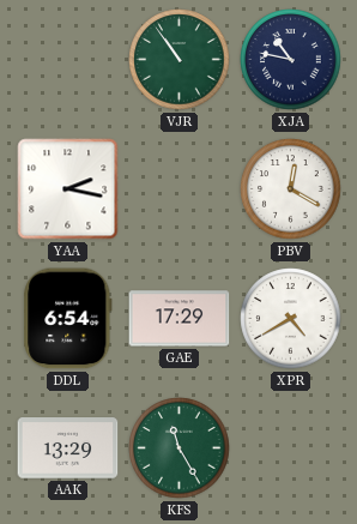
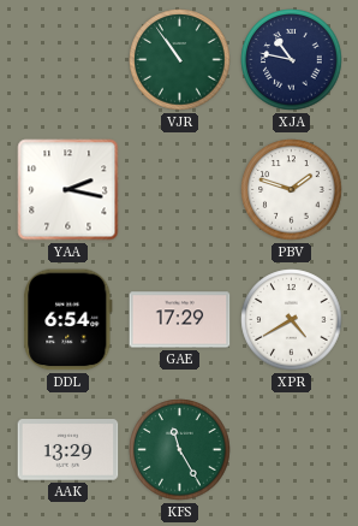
PBV: 12:20 -> 1:48 (292, 190)
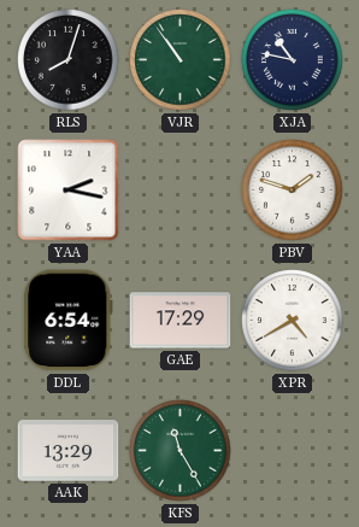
RLS: none -> 8:03 (69, 60)
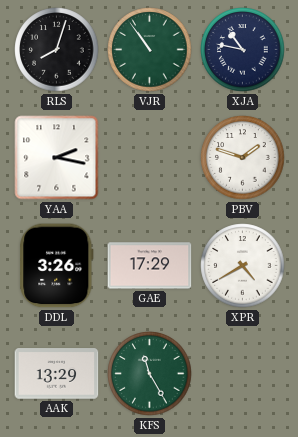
DDL: 6:54 -> 3:26 (57, 266)
